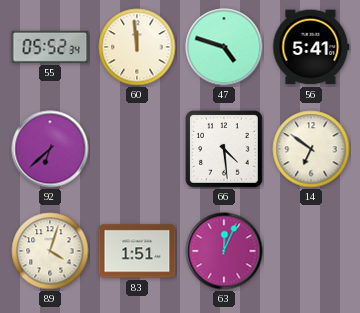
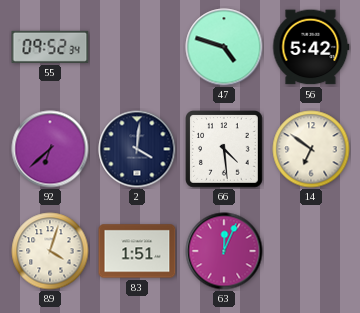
55: 05:52 -> 09:52 (50, 47)
60: 11:59 -> none (137, 47)
56: 5:41 -> 5:42 (311, 47)
2: none -> 4:01 (137, 149)
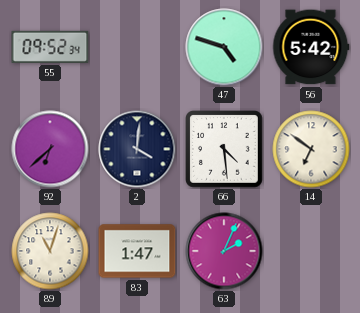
89: 4:03 -> 11:03 (50, 251)
83: 1:51 -> 1:47 (137, 251)
63: 12:04 -> 2:04 (224, 251)
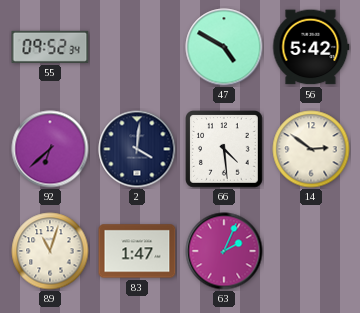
47: 4:48 -> 4:50 (224, 47)
14: 6:51 -> 2:51 (311, 149)
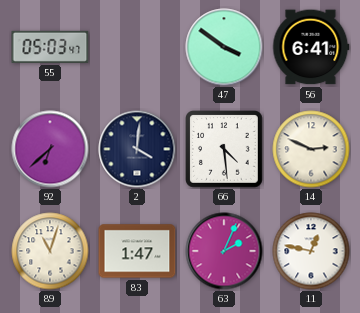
55: 09:52 -> 05:03 (50, 47)
47: 4:50 -> 3:51 (224, 47)
56: 5:42 -> 6:41 (311, 47)
14: 2:51 -> 2:49 (311, 149)
11: none -> 12:47 (311, 251)
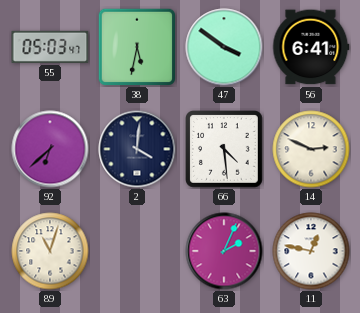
38: none -> 5:32 (136, 46)
83: 1:47 -> none (137, 251)
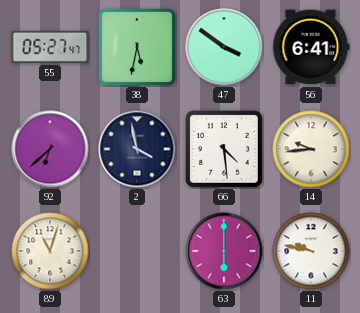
55: 05:03 -> 05:27 (50, 47)
2: 4:01 -> 3:58 (137, 149)
14: 2:49 -> 9:44 (311, 149)
63: 2:04 -> 6:00 (224, 251)
11: 12:47 -> 9:47 (311, 251)
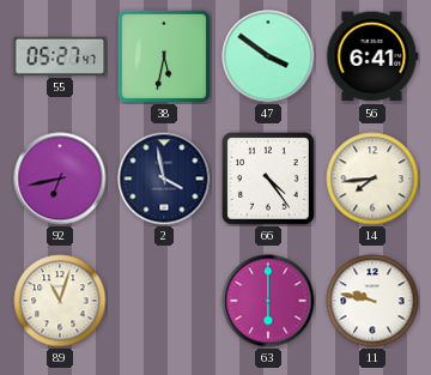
92: 6:38 -> 6:43 (60, 179)
66: 4:29 -> 4:24 (269, 180)
14: 9:44 -> 7:44 (372, 179)
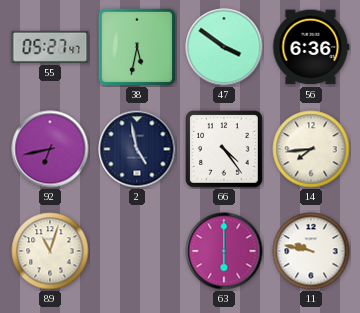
56: 6:41 -> 6:36 (311, 47)
2: 3:58 -> 4:58 (137, 149)
